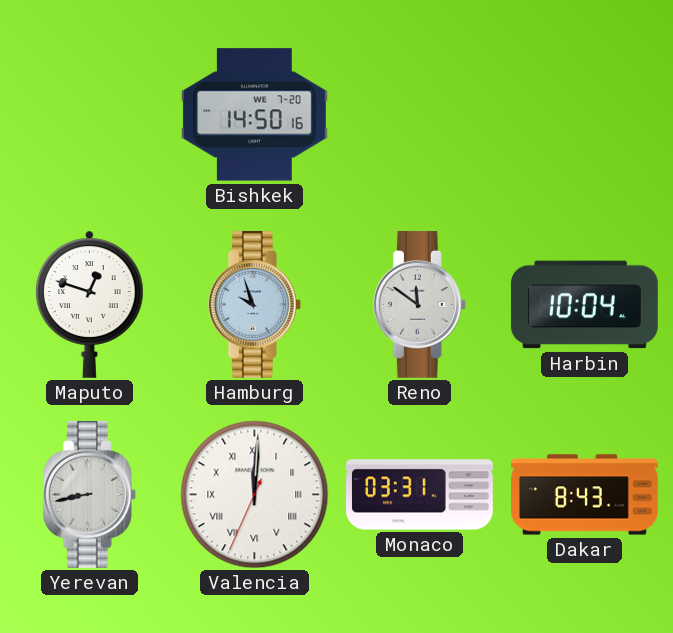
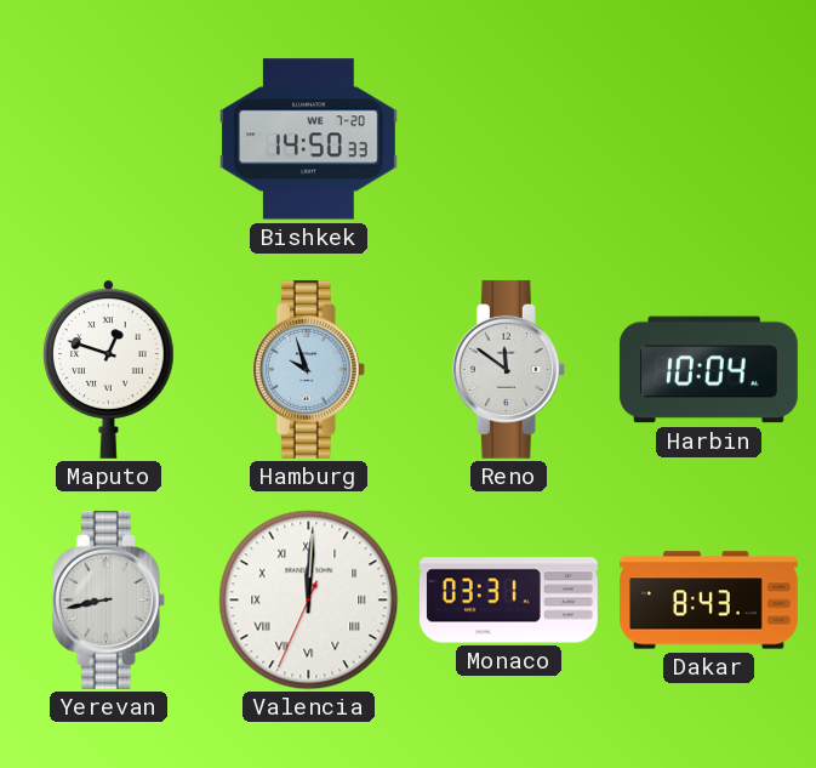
Bishkek: 14:50:16 -> 14:50:33 (308, 140)
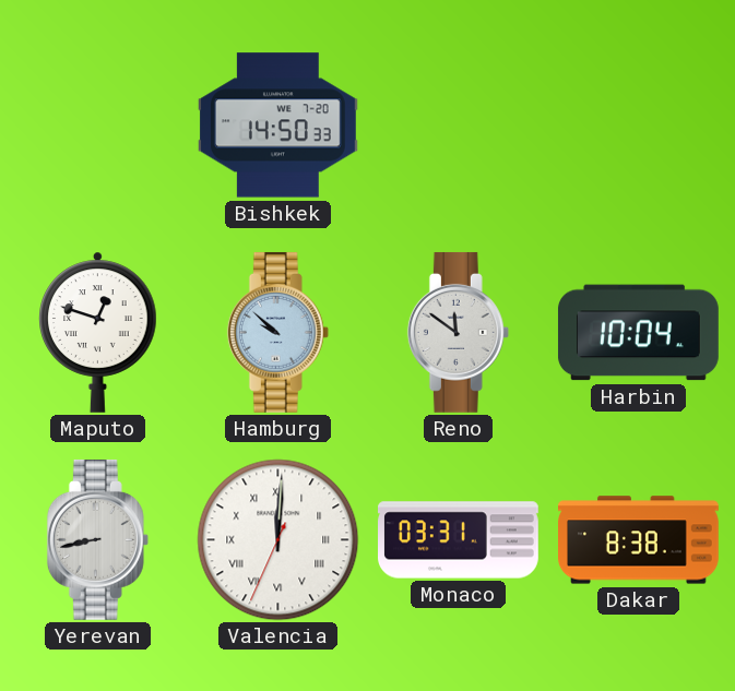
Hamburg: 9:57 -> 9:52 (277, 332)
Dakar: 8:43 -> 8:38 (639, 540)
